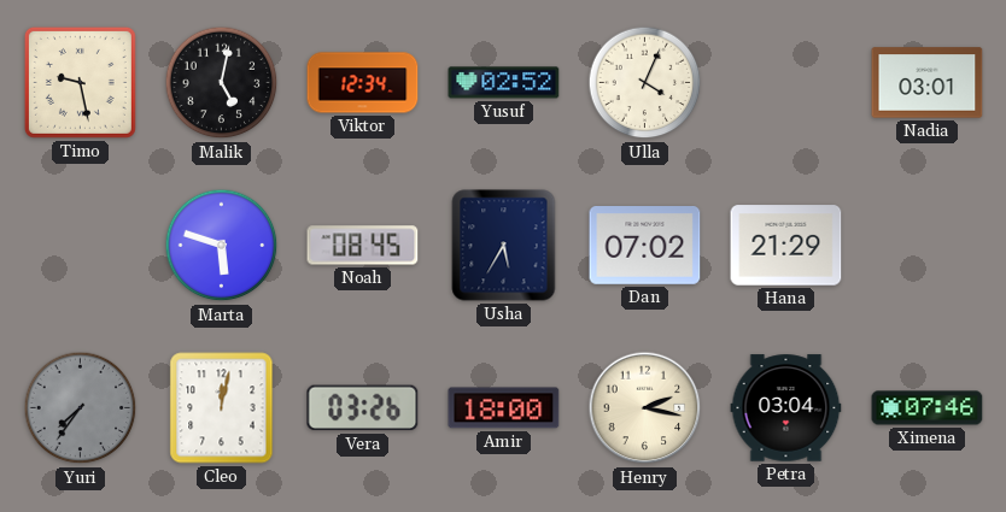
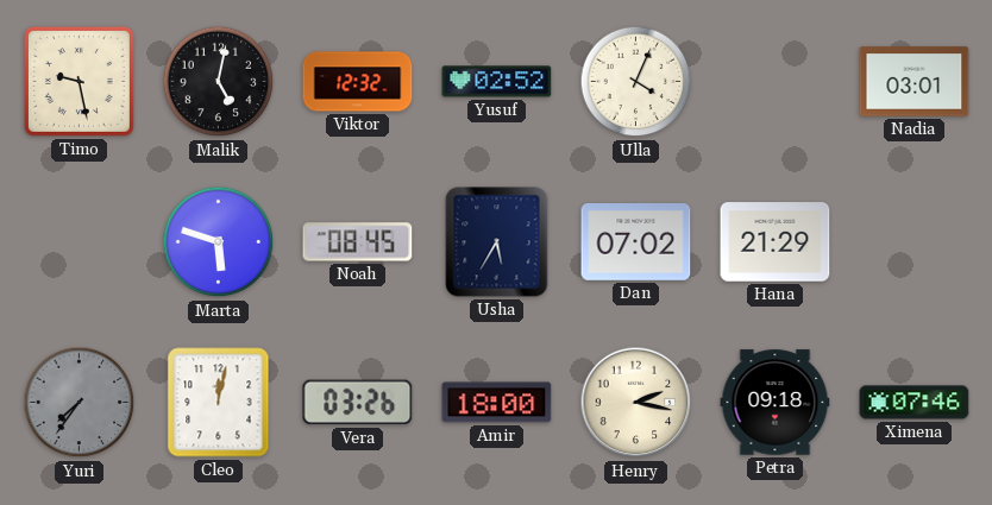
Viktor: 12:34 -> 12:32 (358, 82)
Petra: 03:04 -> 09:18 (776, 403)
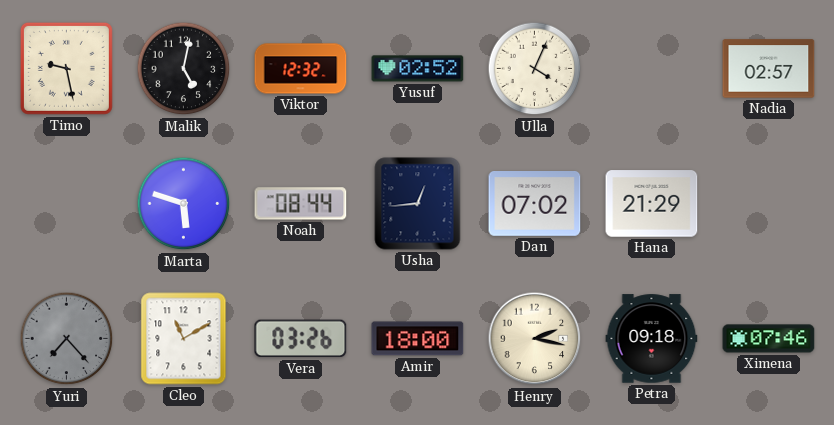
Nadia: 03:01 -> 02:57 (769, 69)
Noah: 08:45 -> 08:44 (301, 204)
Usha: 5:35 -> 12:44 (418, 204)
Yuri: 7:36 -> 7:23 (67, 339)
Cleo: 12:02 -> 11:10 (184, 339)
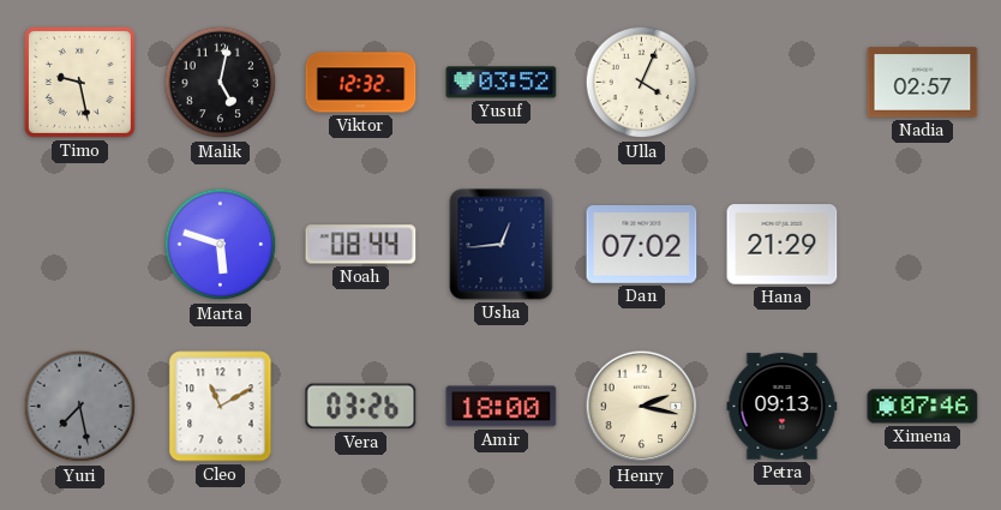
Yusuf: 02:52 -> 03:52 (502, 83)
Yuri: 7:23 -> 7:28 (80, 407)
Petra: 09:18 -> 09:13 (783, 407)
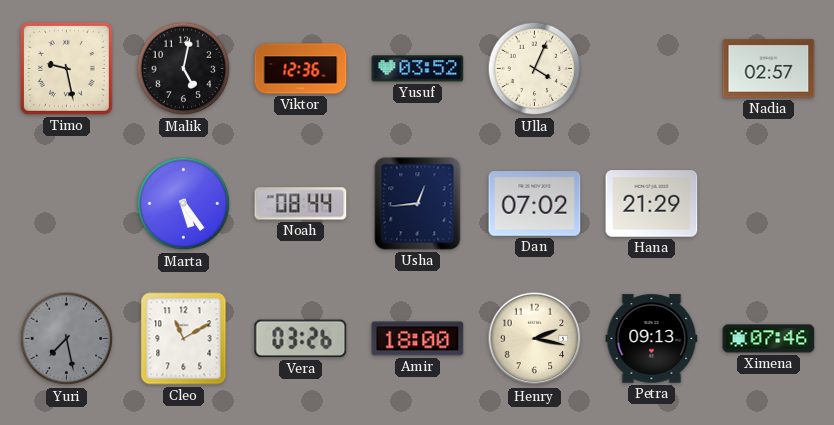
Viktor: 12:32 -> 12:36 (301, 69)
Marta: 5:48 -> 5:24 (184, 204)
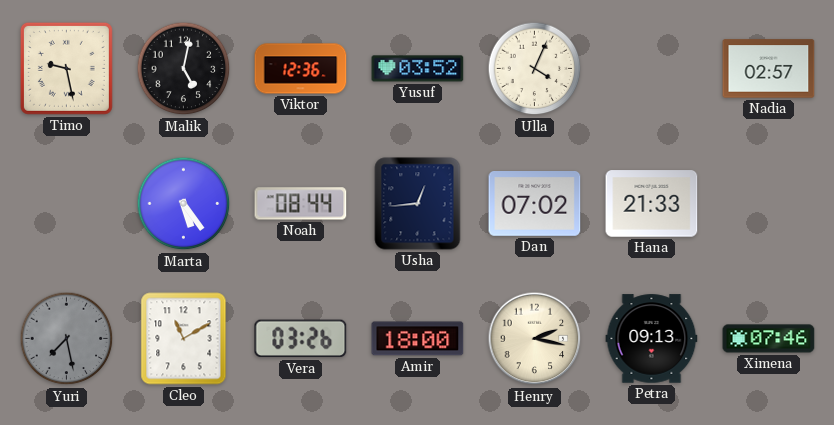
Hana: 21:29 -> 21:33 (652, 204)
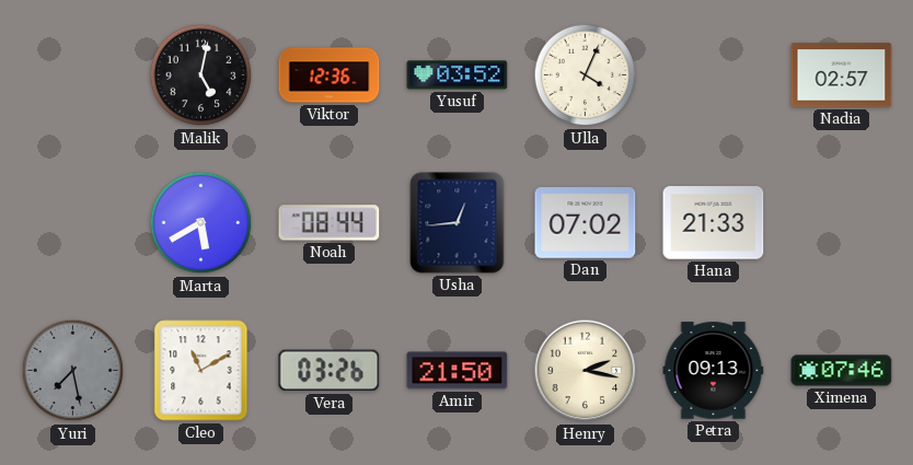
Timo: 9:28 -> none (66, 68)
Marta: 5:24 -> 5:40 (201, 223)
Amir: 18:00 -> 21:50 (458, 371)
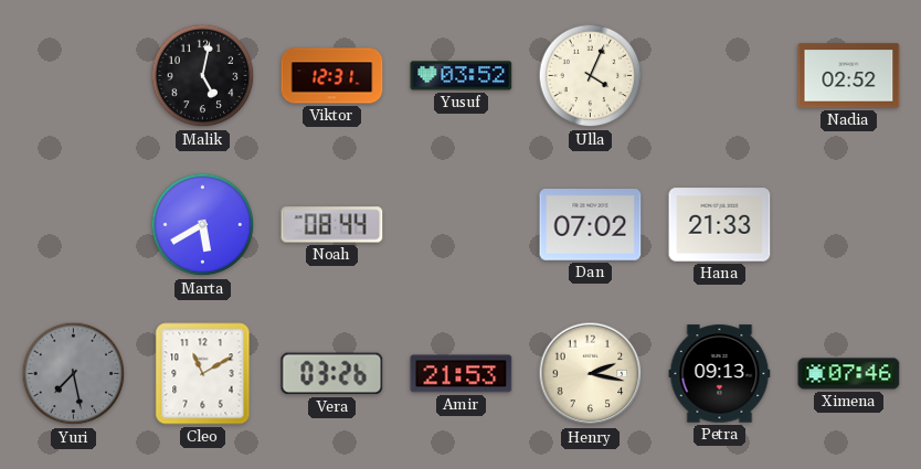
Viktor: 12:36 -> 12:31 (332, 76)
Nadia: 02:57 -> 02:52 (849, 76)
Usha: 12:44 -> none (458, 223)
Amir: 21:50 -> 21:53 (462, 374)
